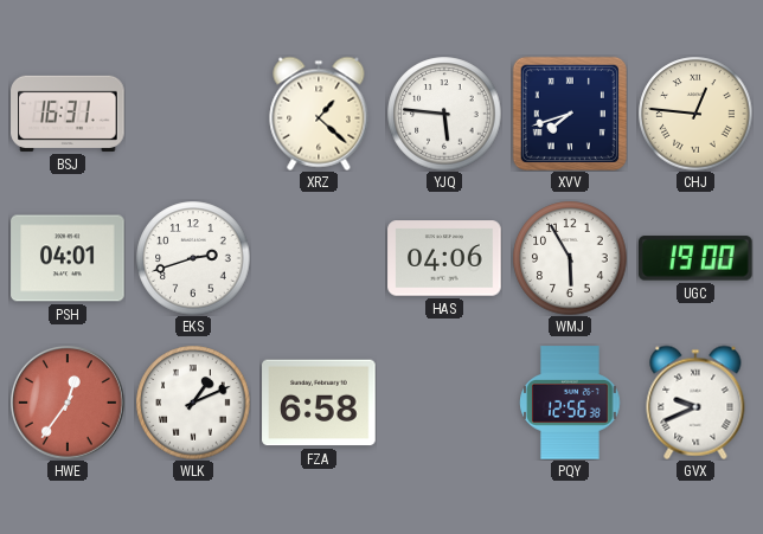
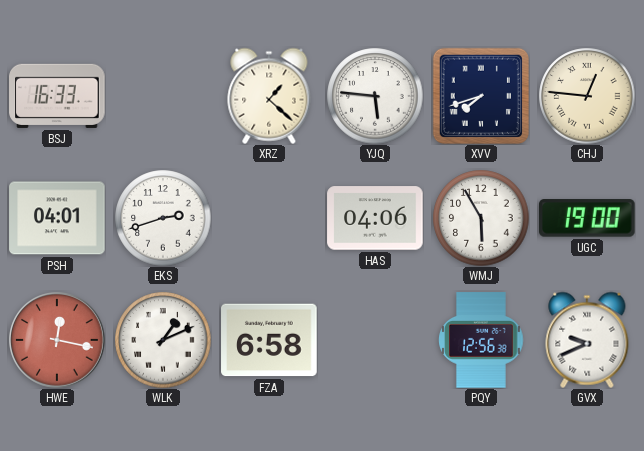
BSJ: 16:31 -> 16:33 (57, 96)
HWE: 12:36 -> 12:17 (58, 341)
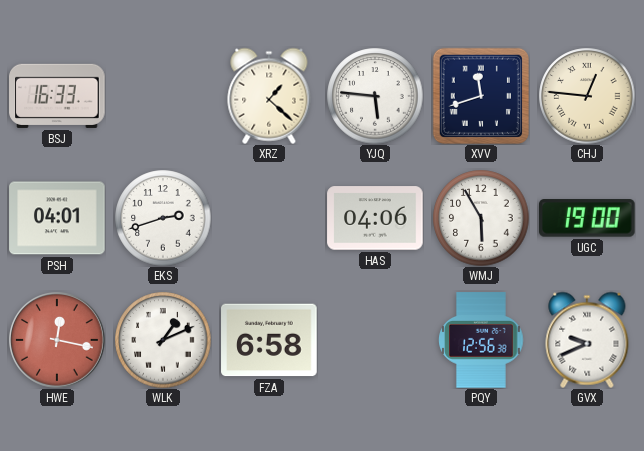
XVV: 7:42 -> 11:42 (481, 96)
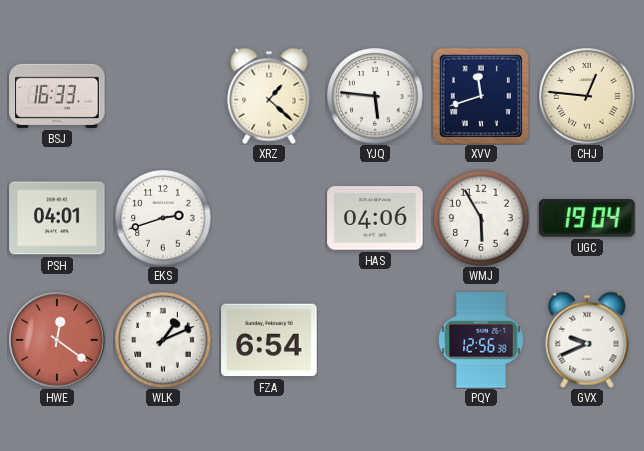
UGC: 19:00 -> 19:04 (588, 218)
HWE: 12:17 -> 12:21 (58, 341)
FZA: 6:58 -> 6:54 (269, 340)
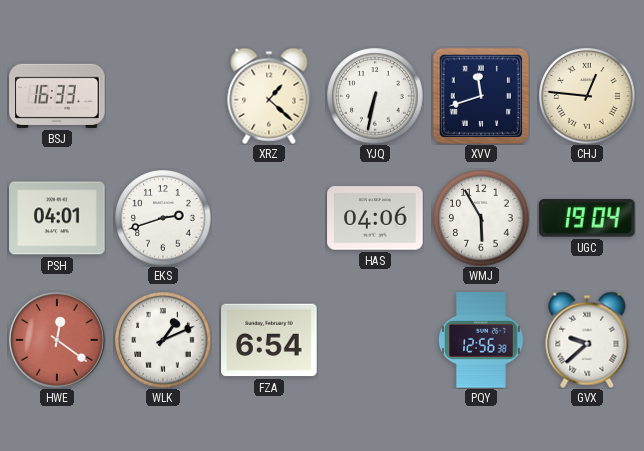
YJQ: 5:46 -> 6:32 (375, 96)
GVX: 9:41 -> 9:38 (587, 340)
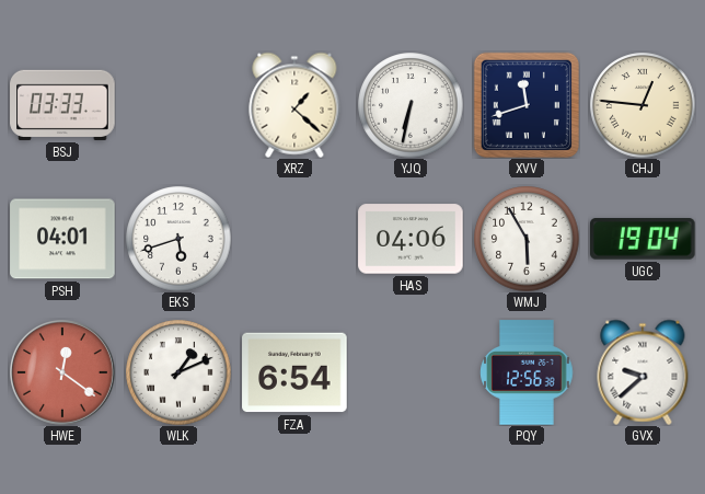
BSJ: 16:33 -> 03:33 (62, 105)
EKS: 2:42 -> 5:42 (178, 239)
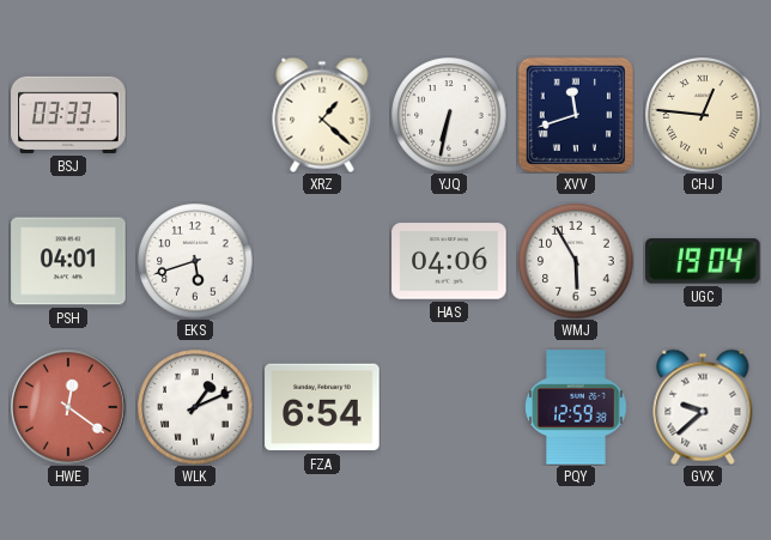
PQY: 12:56 -> 12:59 (576, 407)
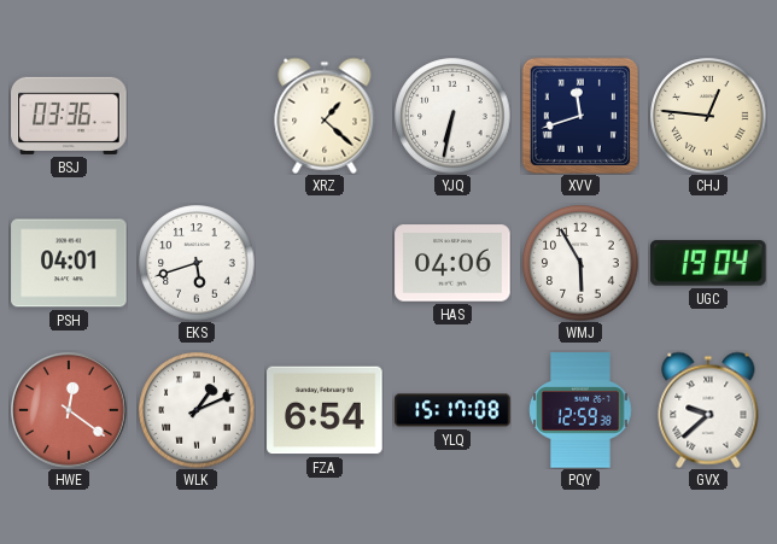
BSJ: 03:33 -> 03:36 (69, 116)
YLQ: none -> 15:17 (452, 410)
